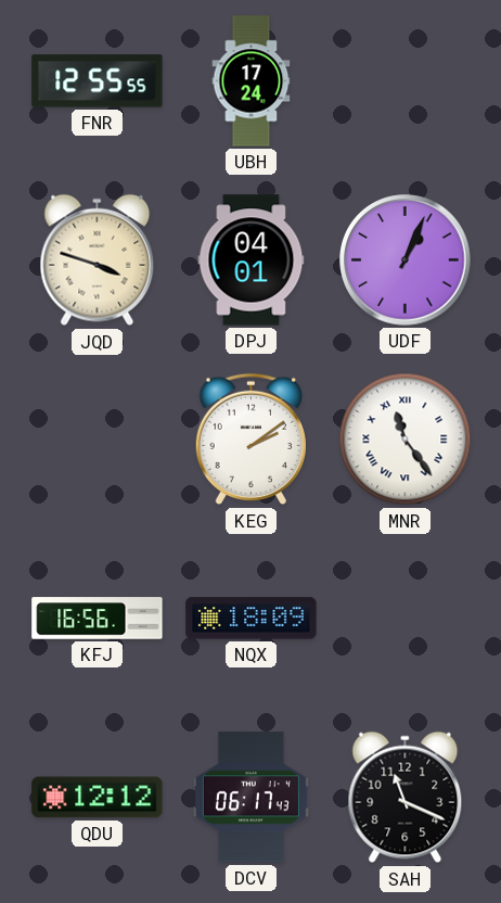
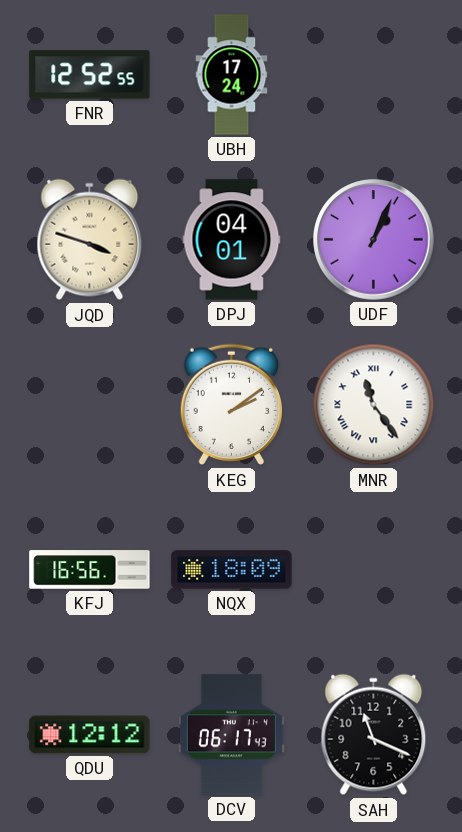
FNR: 12:55 -> 12:52 (90, 75)
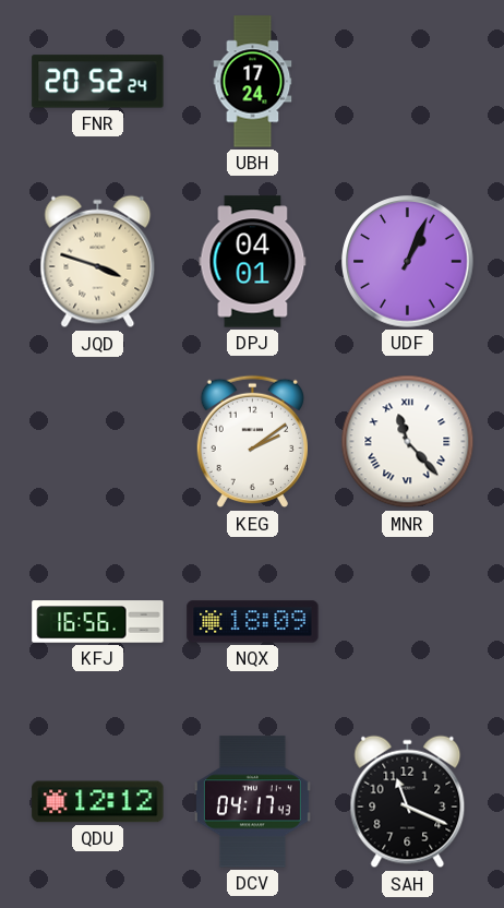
FNR: 12:52 -> 20:52 (98, 82)
MNR: 11:24 -> 11:23 (408, 442)
DCV: 06:17 -> 04:17 (252, 802)
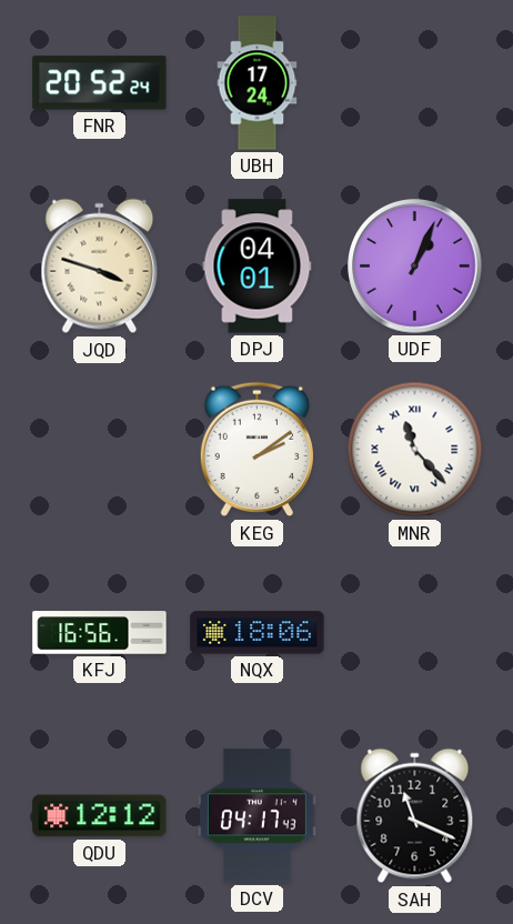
NQX: 18:09 -> 18:06 (258, 633)
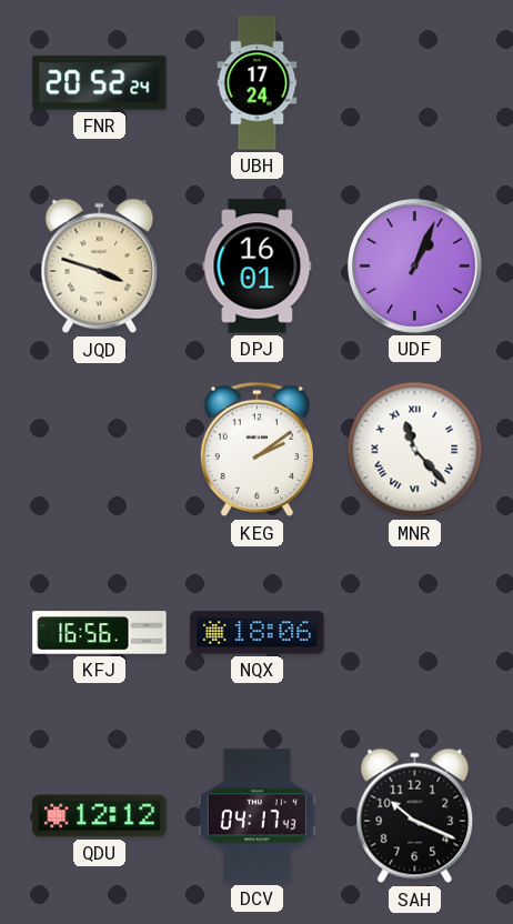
DPJ: 04:01 -> 16:01 (258, 267)
SAH: 11:19 -> 10:19 (415, 816)
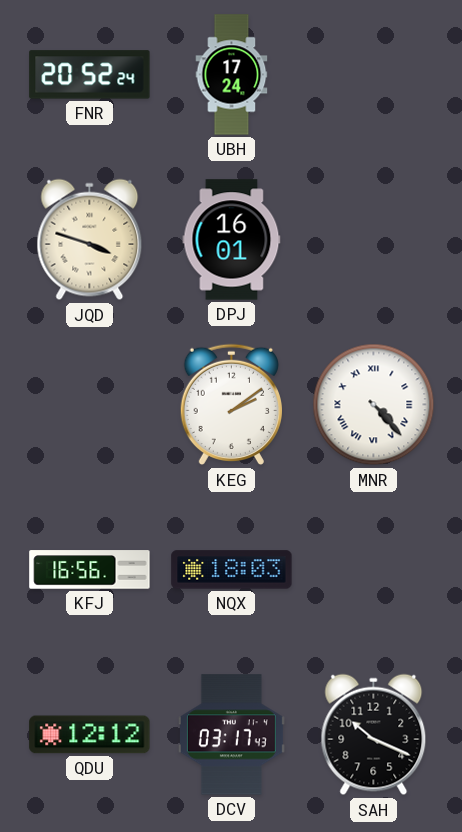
UDF: 1:04 -> none (415, 267)
MNR: 11:23 -> 4:23 (374, 405)
NQX: 18:06 -> 18:03 (232, 570)
DCV: 04:17 -> 03:17 (231, 735)
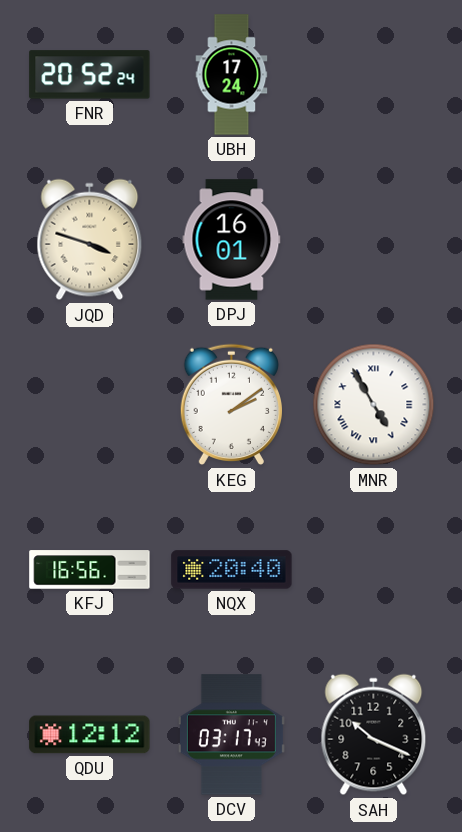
MNR: 4:23 -> 4:55 (374, 405)
NQX: 18:03 -> 20:40 (232, 570)
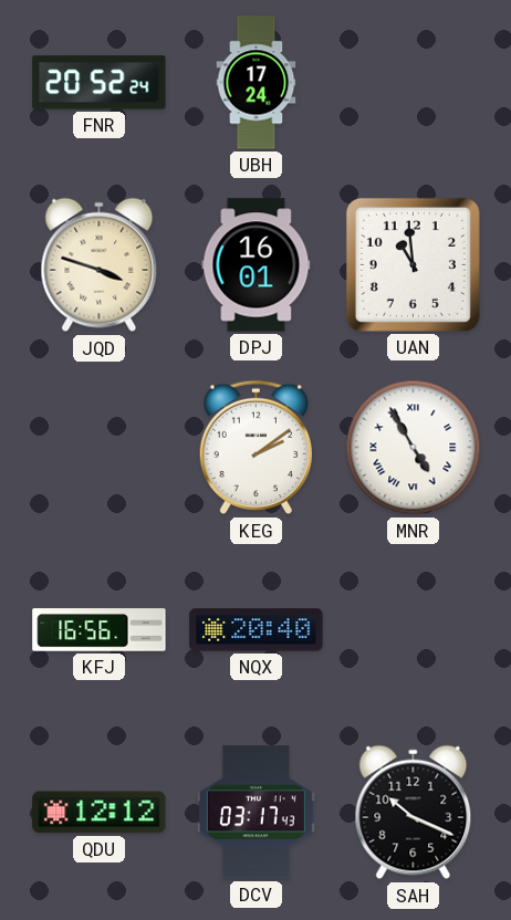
UAN: none -> 10:59 (413, 264)
